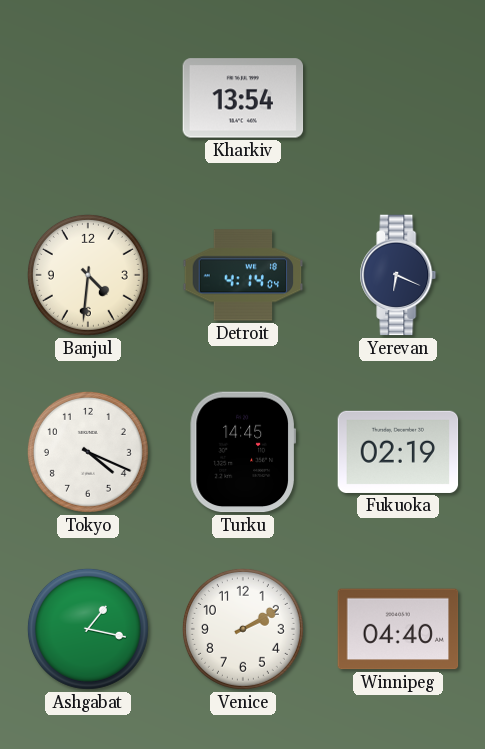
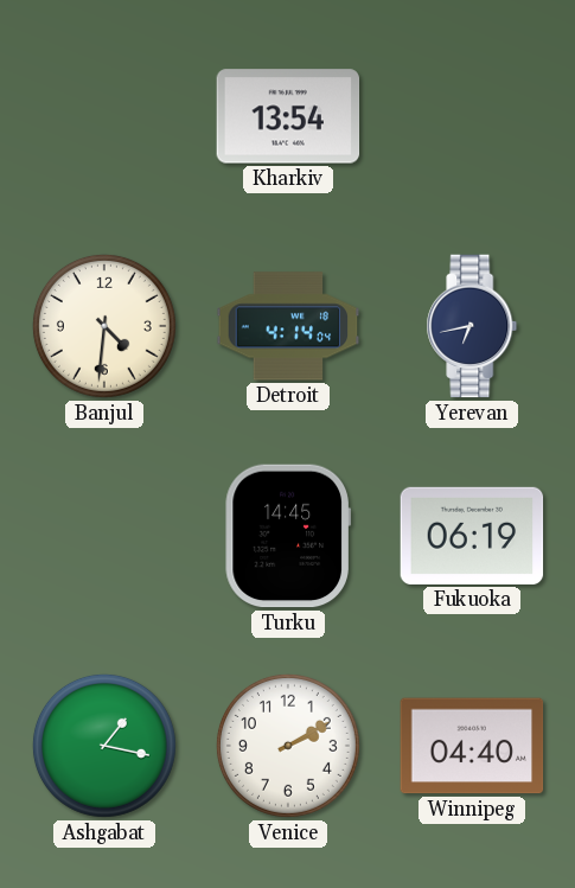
Yerevan: 6:19 -> 6:43 (472, 326)
Tokyo: 4:19 -> none (88, 452)
Fukuoka: 02:19 -> 06:19 (472, 536)
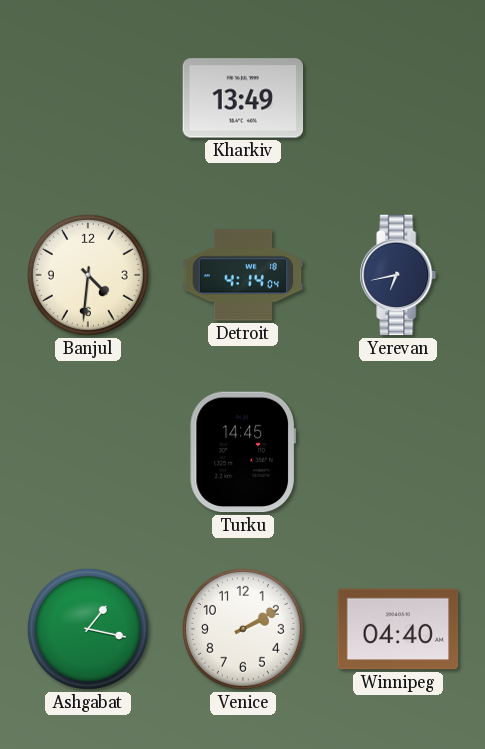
Kharkiv: 13:54 -> 13:49 (243, 98)
Fukuoka: 06:19 -> none (472, 536)
